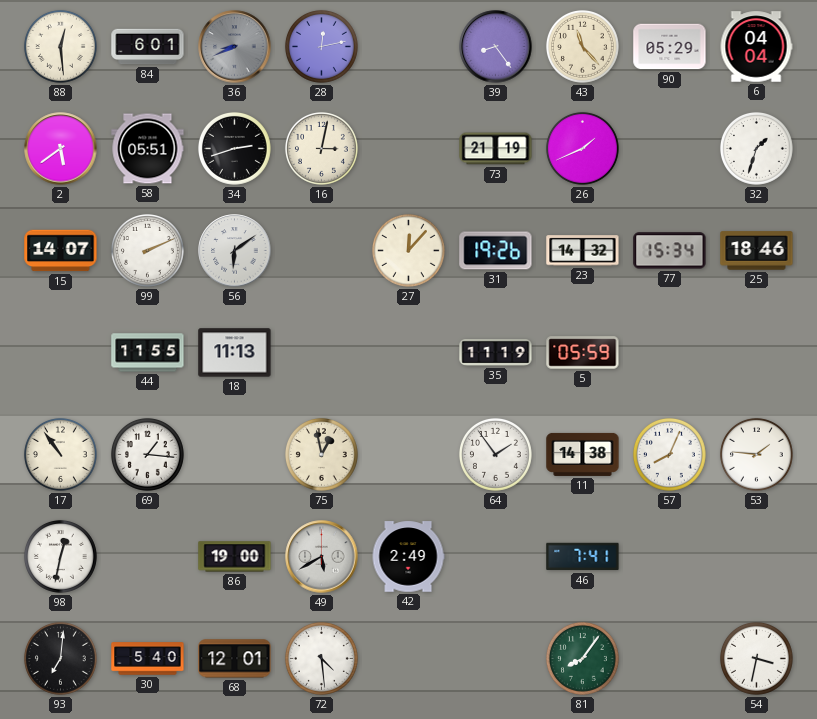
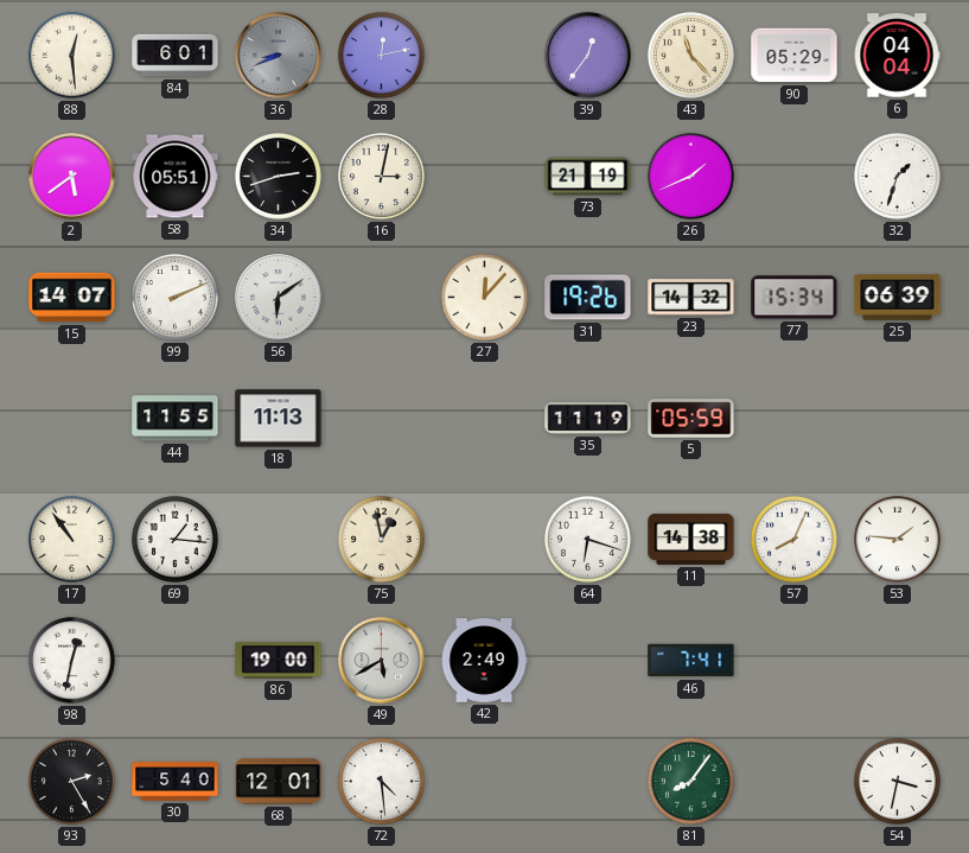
39: 8:24 -> 12:36 (588, 56)
25: 18:46 -> 06:39 (898, 298)
64: 1:54 -> 6:18 (587, 539)
93: 7:01 -> 2:25 (71, 781)
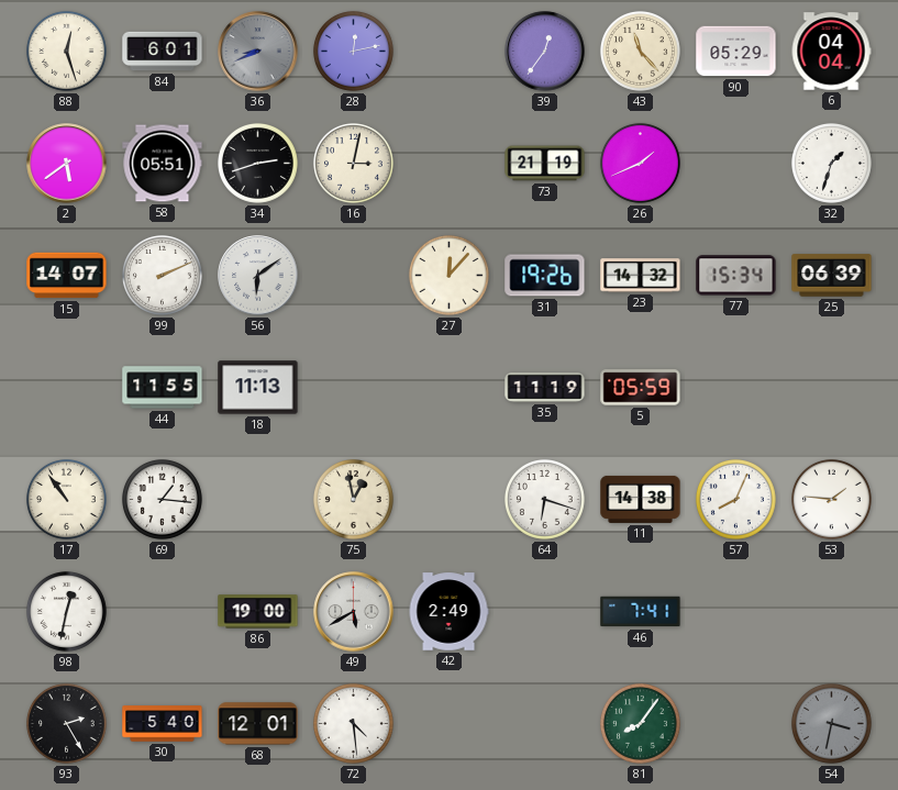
88: 12:29 -> 12:27 (66, 51)
54 dial: white -> grey (831, 723)
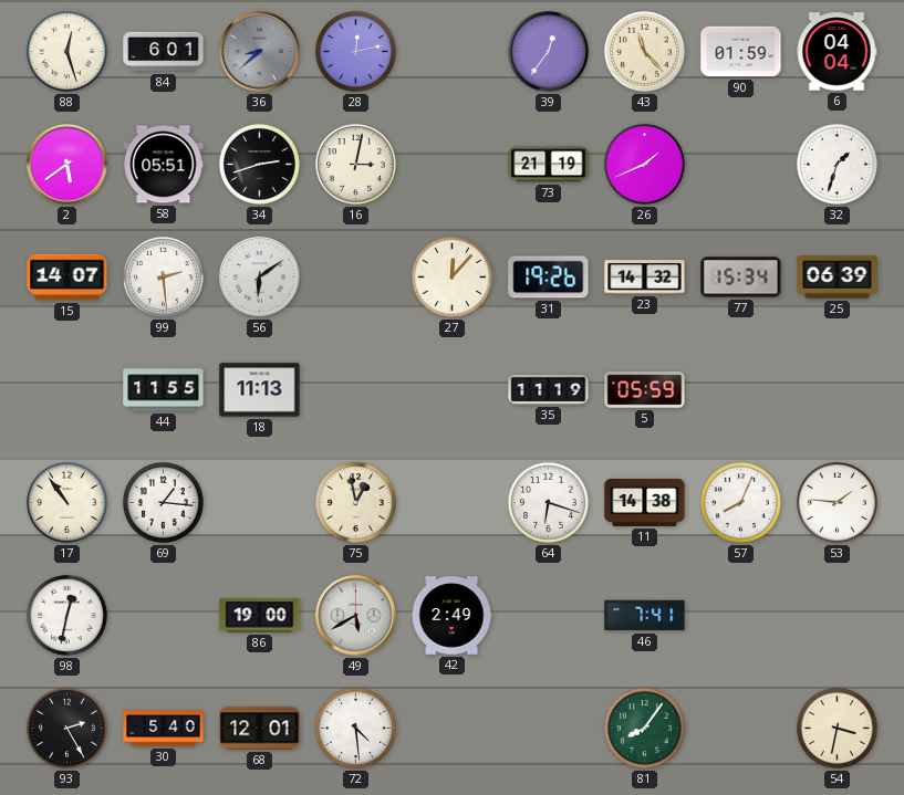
36: 8:41 -> 8:38 (260, 52)
90: 05:29 -> 01:59 (741, 52)
99: 2:11 -> 2:29 (163, 276)
54 dial: grey -> cream (837, 728)
